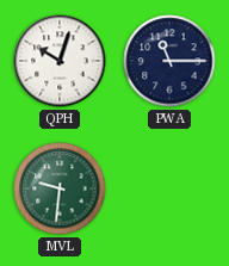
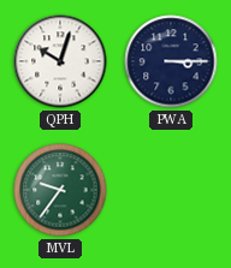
PWA: 11:15 -> 3:15 (171, 61)
MVL: 9:31 -> 9:36 (60, 190)
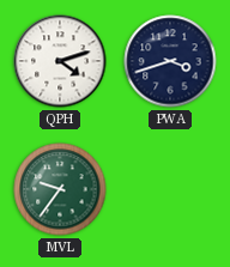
QPH: 10:03 -> 4:12 (60, 61)
PWA: 3:15 -> 3:42 (170, 61)
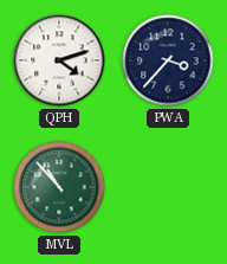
PWA: 3:42 -> 3:37 (168, 60)
MVL: 9:36 -> 10:53 (59, 187)
